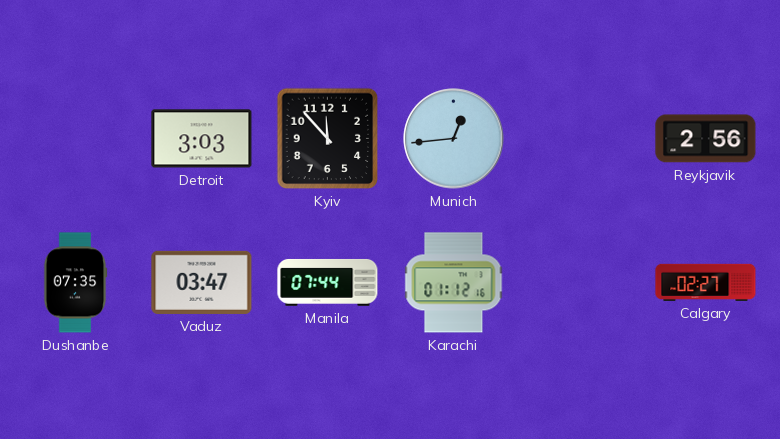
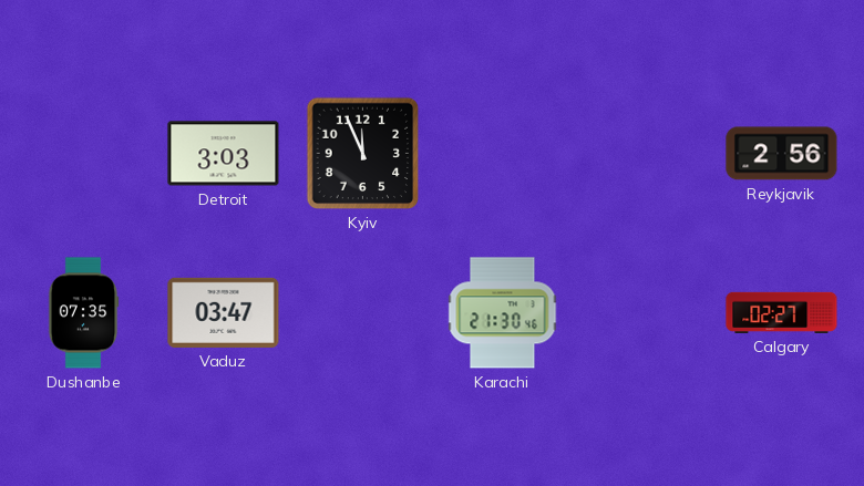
Kyiv: 11:53 -> 11:56 (363, 154)
Munich: 12:44 -> none (454, 139)
Manila: 07:44 -> none (328, 282)
Karachi: 01:12 -> 21:30 (503, 313)
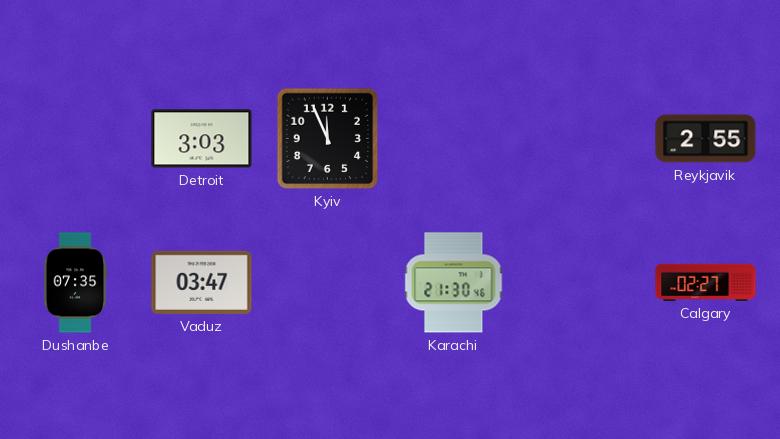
Reykjavik: 2:56 -> 2:55 (706, 139)
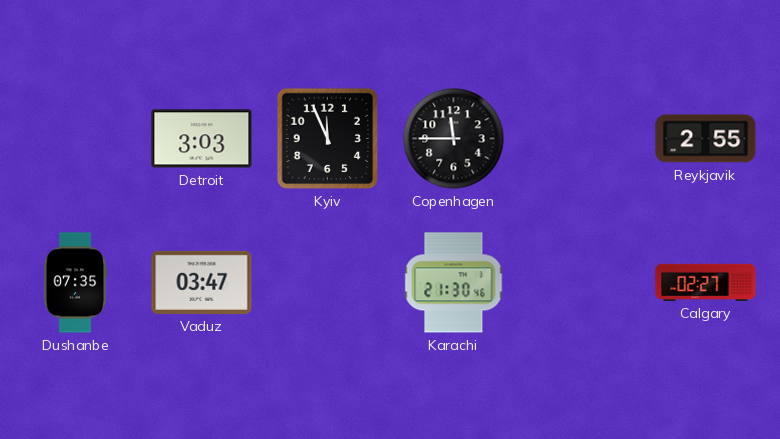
Copenhagen: none -> 11:45 (454, 139)
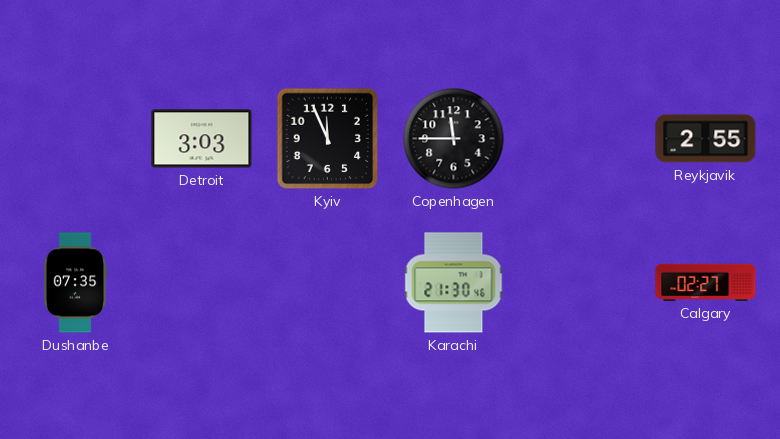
Vaduz: 03:47 -> none (202, 282)
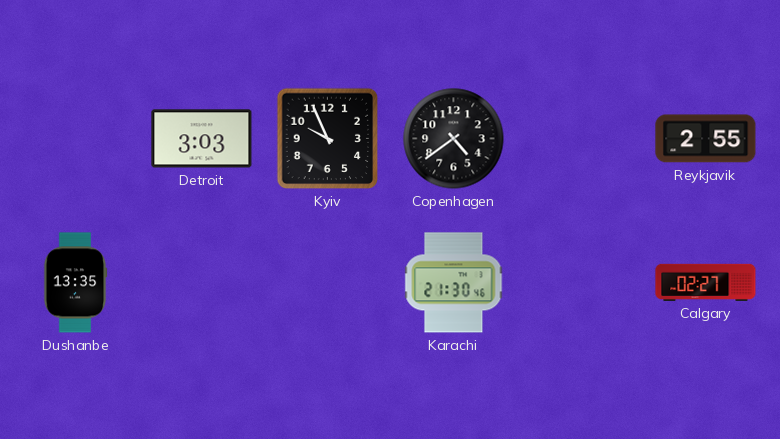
Kyiv: 11:56 -> 9:56 (328, 139)
Copenhagen: 11:45 -> 4:39 (454, 139)
Dushanbe: 07:35 -> 13:35 (75, 283)
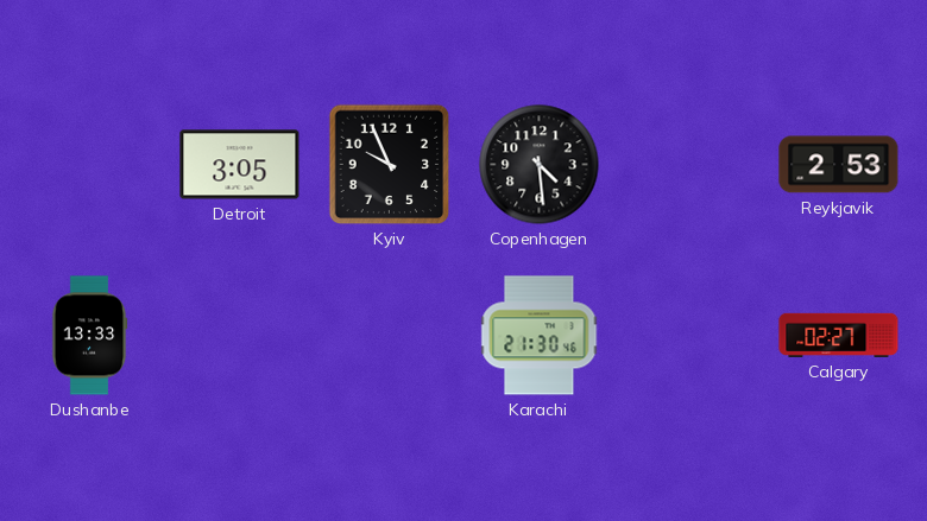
Detroit: 3:03 -> 3:05 (240, 165)
Copenhagen: 4:39 -> 4:29 (540, 165)
Reykjavik: 2:55 -> 2:53 (839, 165)
Dushanbe: 13:35 -> 13:33 (89, 336)
